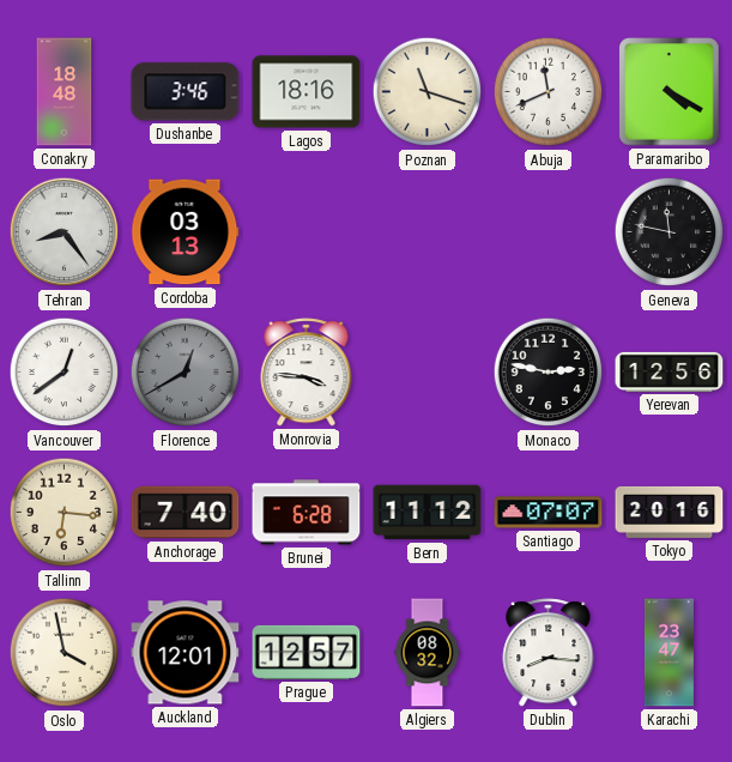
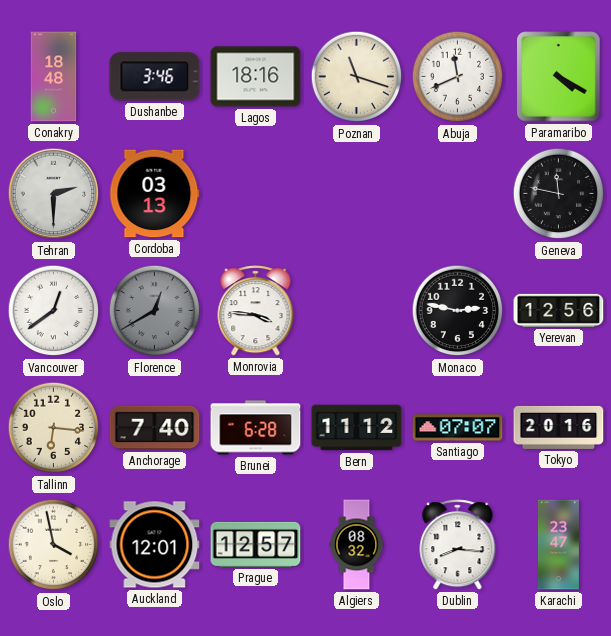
Tehran: 8:24 -> 2:30 (54, 194)
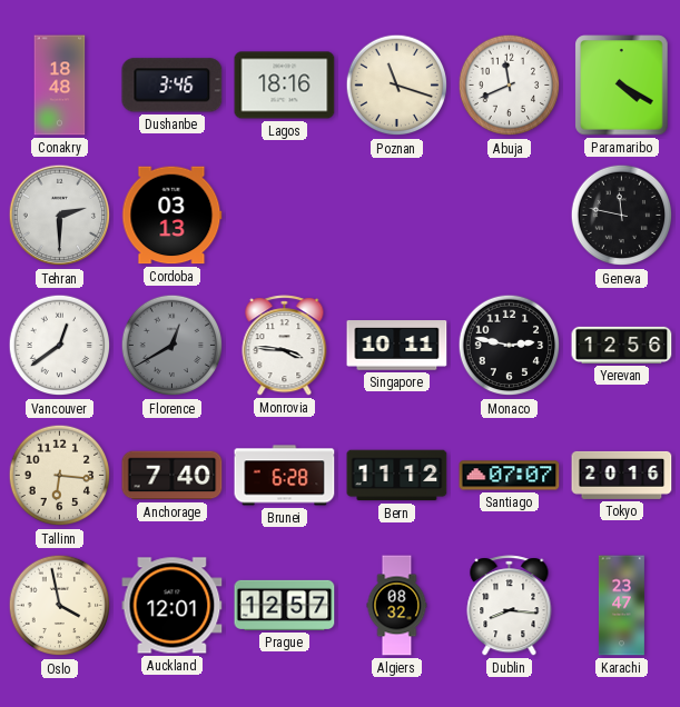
Singapore: none -> 10:11 (397, 346)
